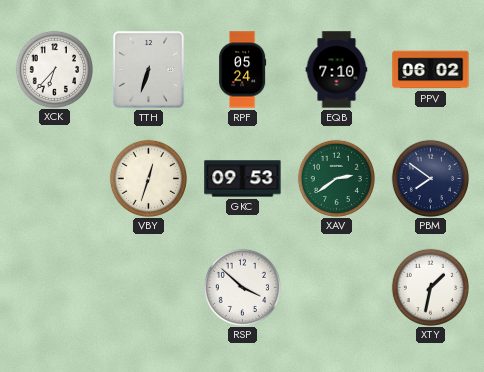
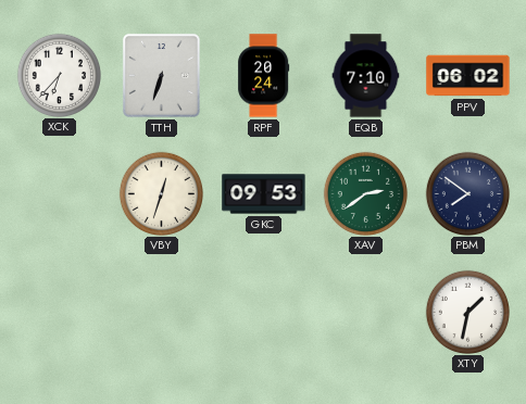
RPF: 05:24 -> 20:24 (264, 76)
RSP: 3:52 -> none (242, 287)
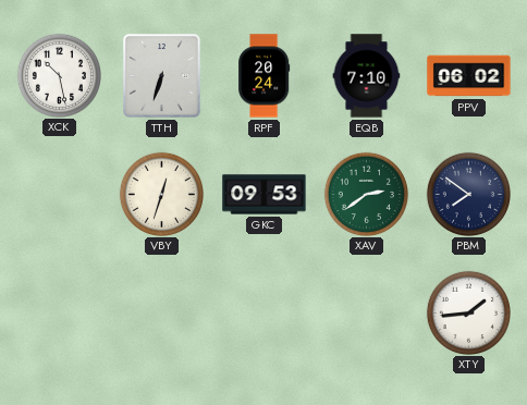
XCK: 6:37 -> 10:28 (59, 75)
XTY: 1:32 -> 1:44 (468, 312)
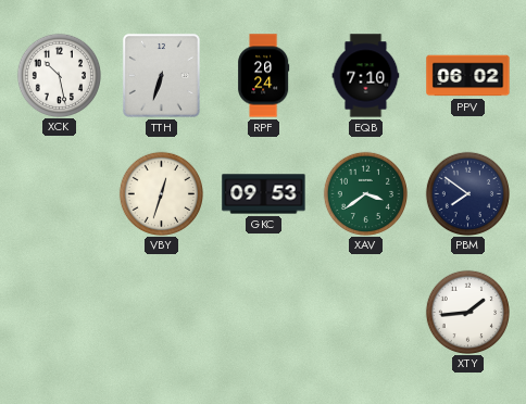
XAV: 2:39 -> 3:39 (365, 193)
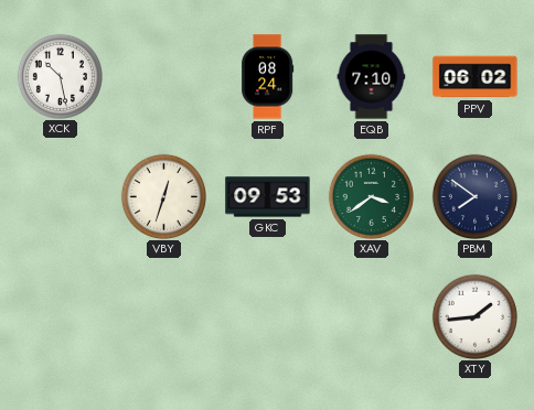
TTH: 6:33 -> none (161, 75)
RPF: 20:24 -> 08:24 (268, 77)
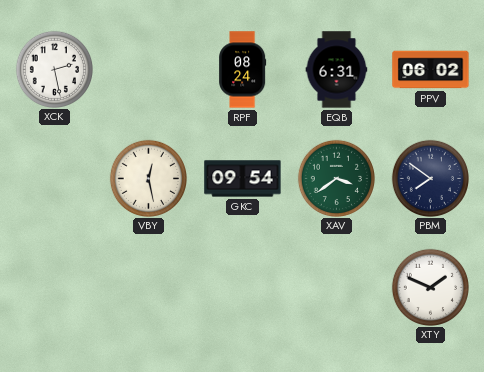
XCK: 10:28 -> 2:28 (54, 69)
EQB: 7:10 -> 6:31 (337, 70)
VBY: 12:33 -> 12:28 (148, 178)
GKC: 09:53 -> 09:54 (243, 179)
XTY: 1:44 -> 1:49 (430, 287)
